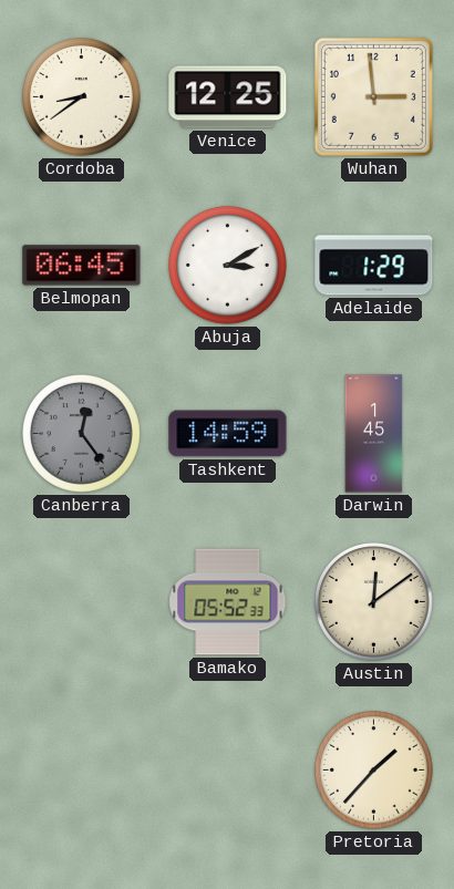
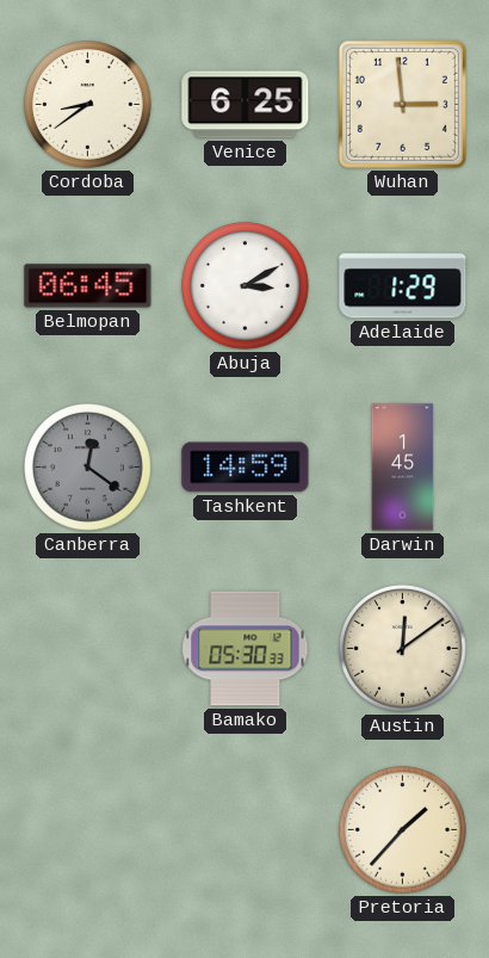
Venice: 12:25 -> 6:25 (246, 105)
Canberra: 12:24 -> 12:21 (88, 468)
Bamako: 05:52 -> 05:30 (246, 649)
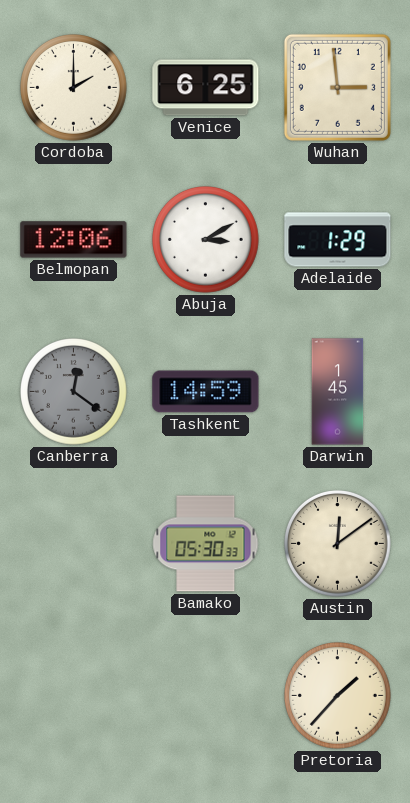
Cordoba: 8:39 -> 2:00 (74, 88)
Belmopan: 06:45 -> 12:06 (74, 240)
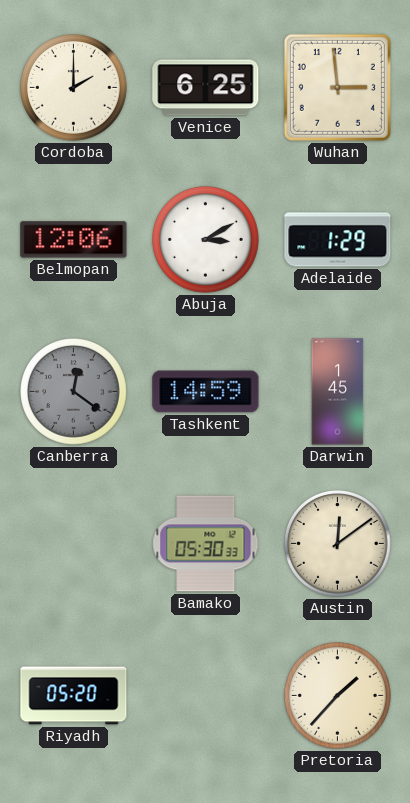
Riyadh: none -> 05:20 (74, 696)
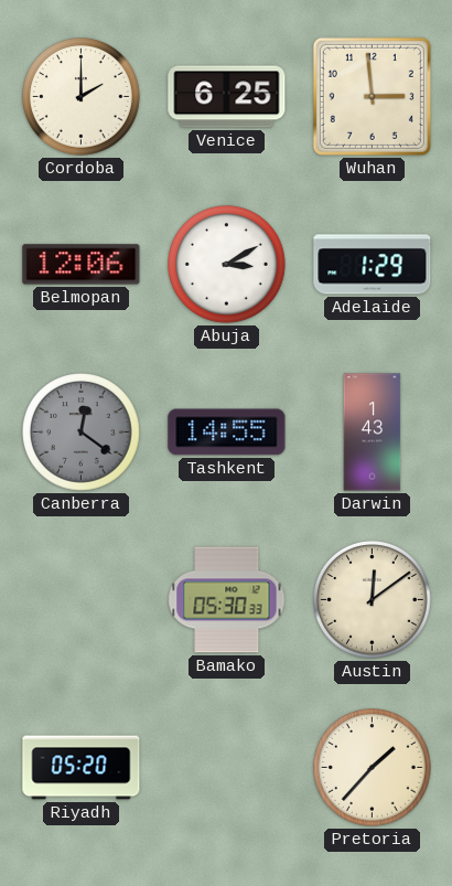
Tashkent: 14:59 -> 14:55 (227, 433)
Darwin: 1:45 -> 1:43 (373, 433)
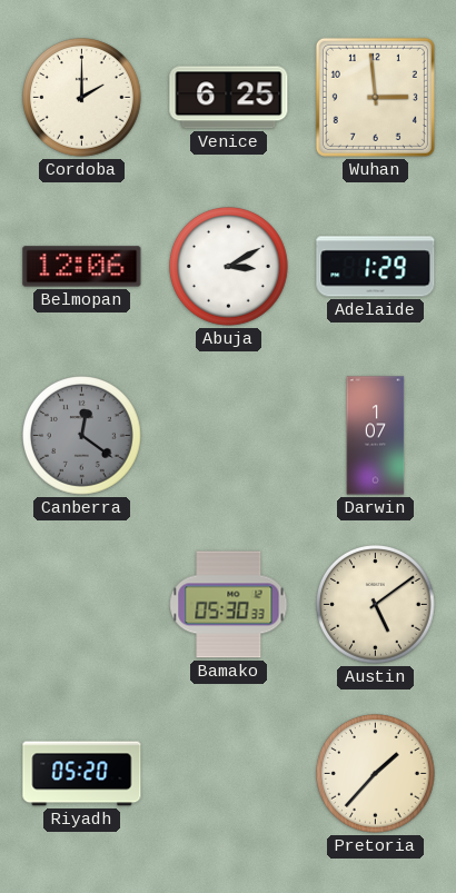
Tashkent: 14:55 -> none (227, 433)
Darwin: 1:43 -> 1:07 (376, 436)
Austin: 12:09 -> 5:09 (376, 605)
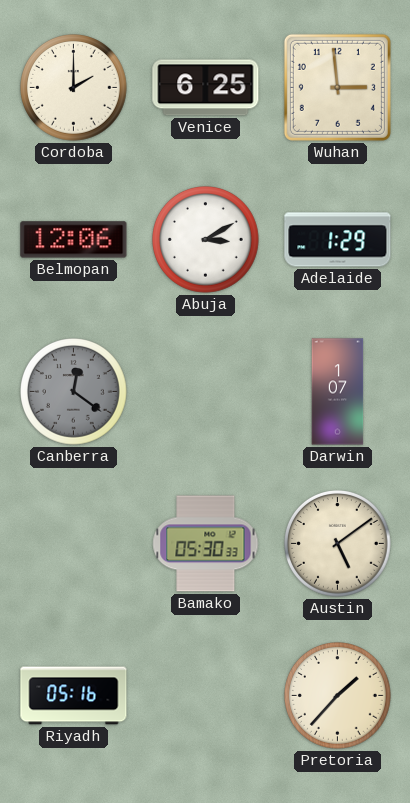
Riyadh: 05:20 -> 05:16 (74, 696)
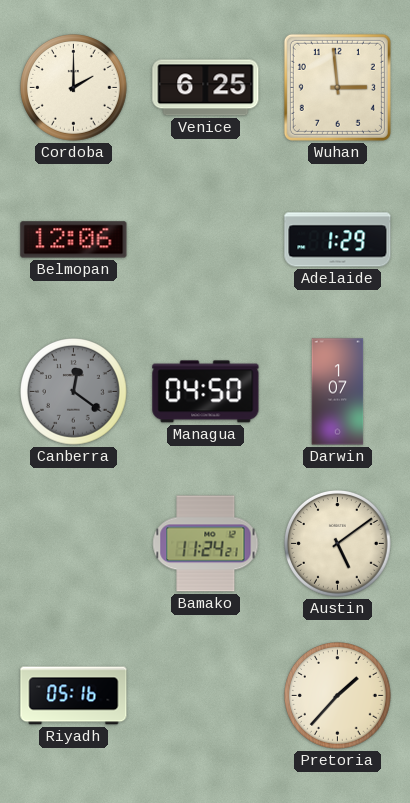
Abuja: 3:10 -> none (206, 240)
Managua: none -> 04:50 (206, 392)
Bamako: 05:30 -> 11:24 (206, 544)
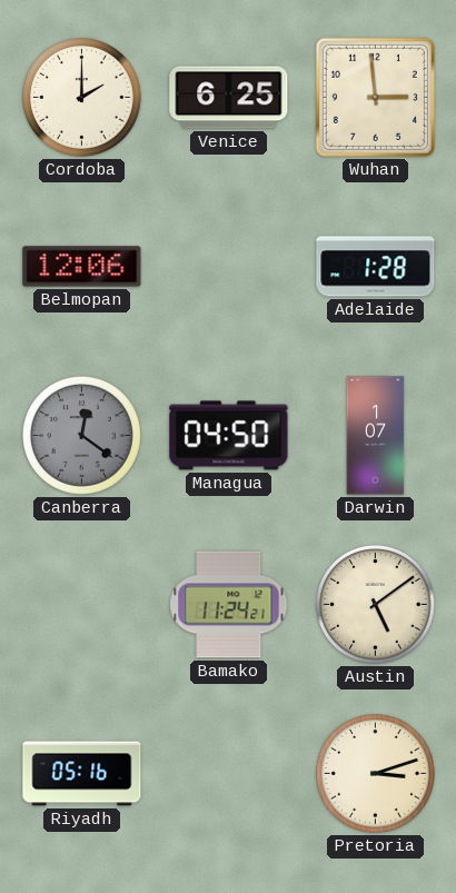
Adelaide: 1:29 -> 1:28 (376, 267)
Pretoria: 1:37 -> 3:12 (376, 774)
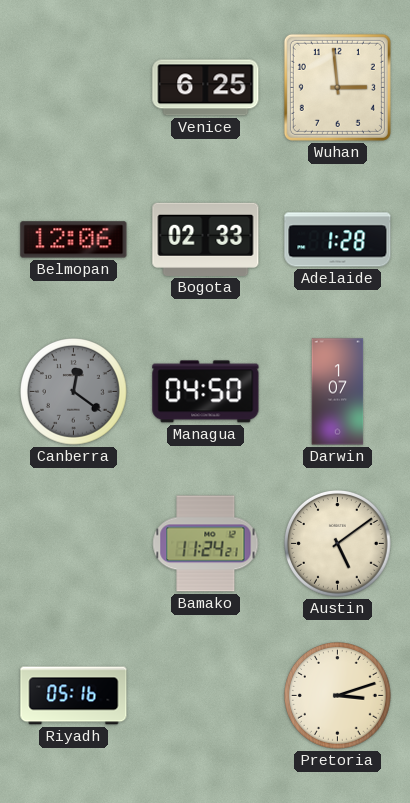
Cordoba: 2:00 -> none (82, 98)
Bogota: none -> 02:33 (206, 239)
